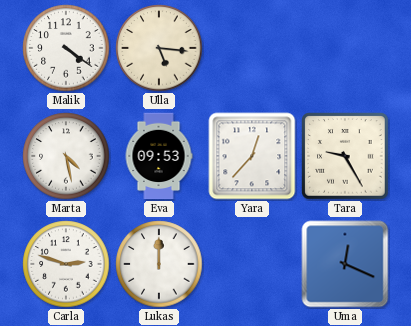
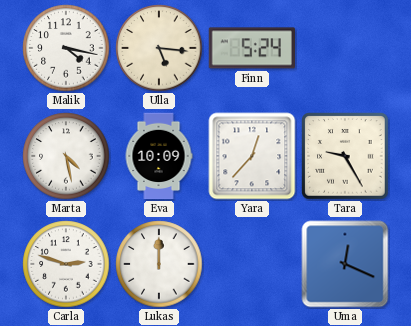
Malik: 4:21 -> 4:17 (66, 48)
Finn: none -> 5:24 (251, 48)
Eva: 09:53 -> 10:09 (159, 156)
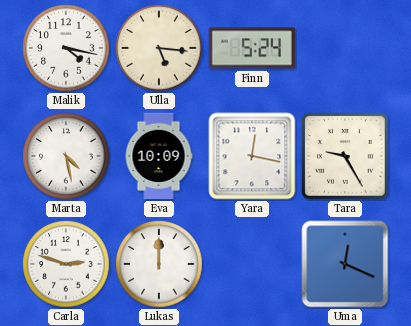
Yara: 12:37 -> 12:17 (252, 156)
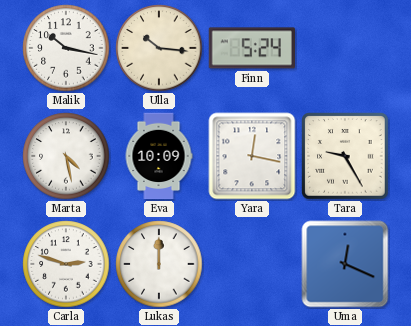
Malik: 4:17 -> 10:17 (66, 48)
Ulla: 5:16 -> 10:16 (159, 48)
